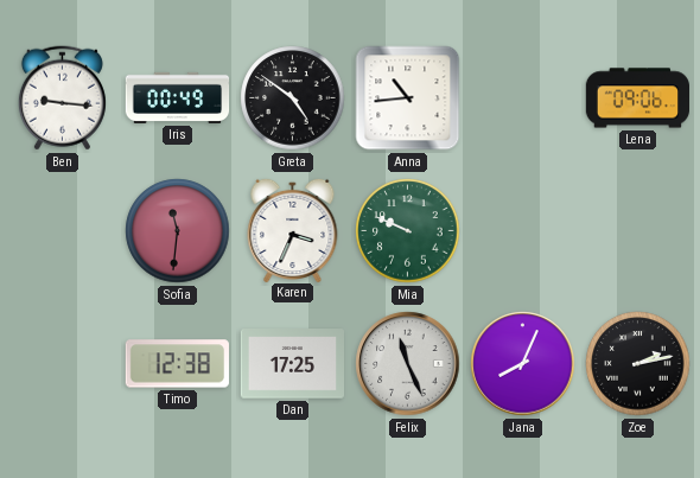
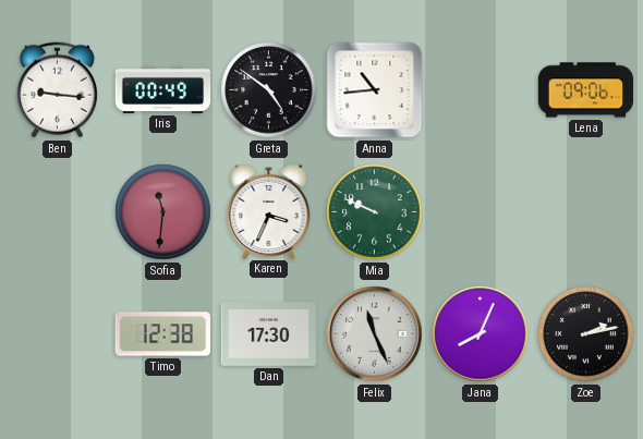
Dan: 17:25 -> 17:30 (268, 334)
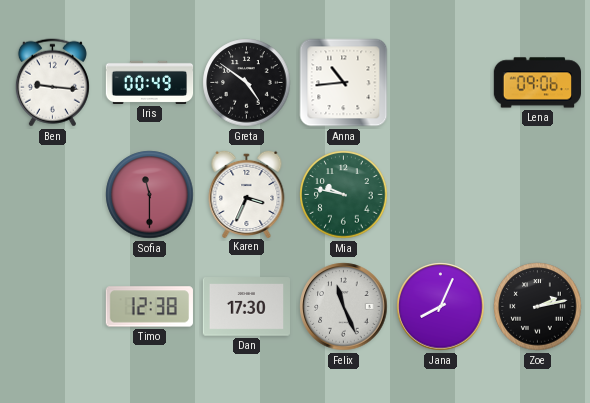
Sofia: 11:31 -> 11:30 (150, 195)
Mia: 9:49 -> 9:47 (344, 195)
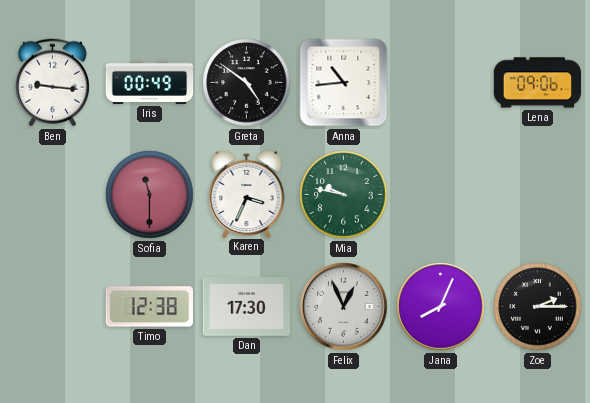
Felix: 11:26 -> 12:56 (344, 307)
Zoe: 2:13 -> 2:15 (538, 307)
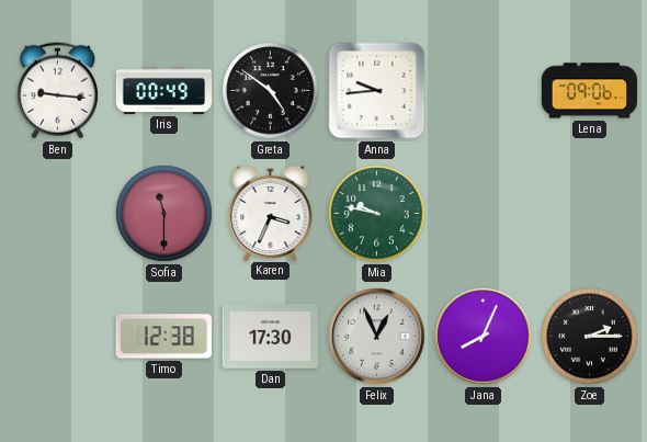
Anna: 10:44 -> 9:44 (377, 91)
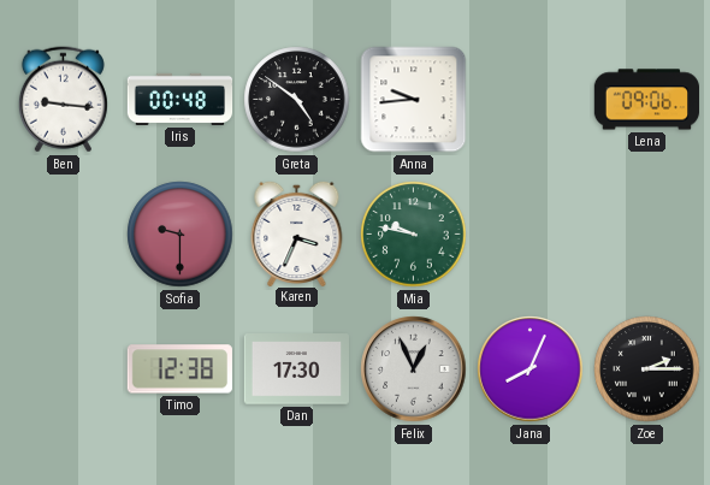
Iris: 00:49 -> 00:48 (181, 99)
Sofia: 11:30 -> 9:30 (181, 235)
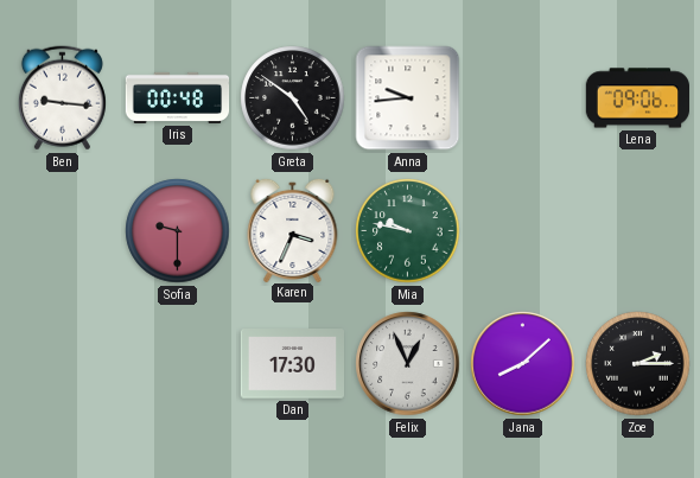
Timo: 12:38 -> none (179, 369)
Jana: 8:04 -> 8:08 (523, 364)
